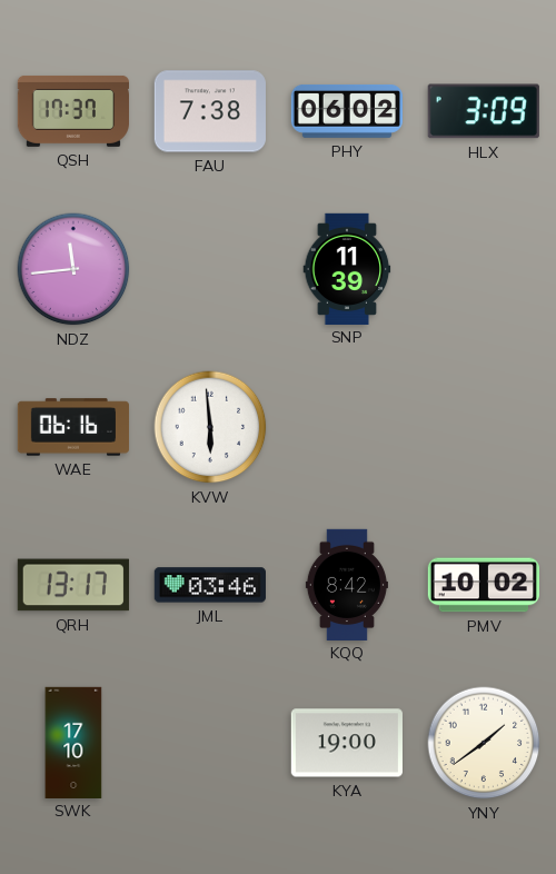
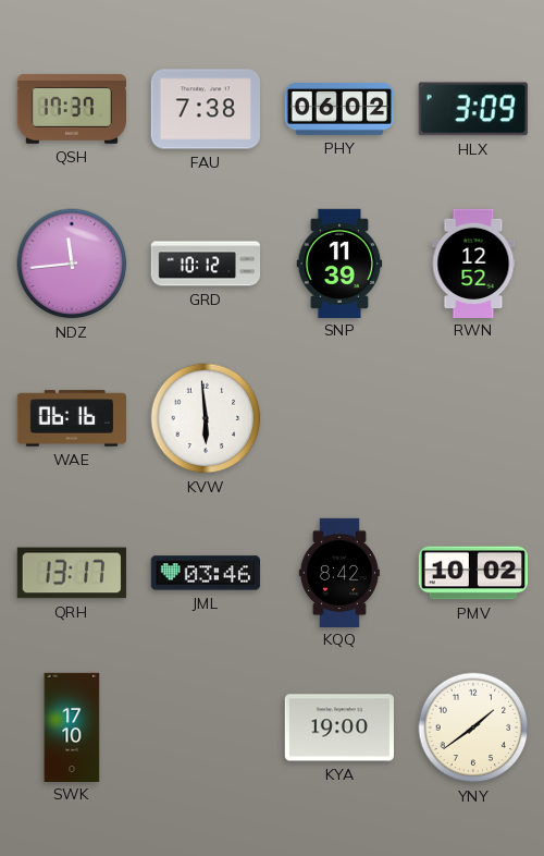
GRD: none -> 10:12 (206, 264)
RWN: none -> 12:52 (473, 262)
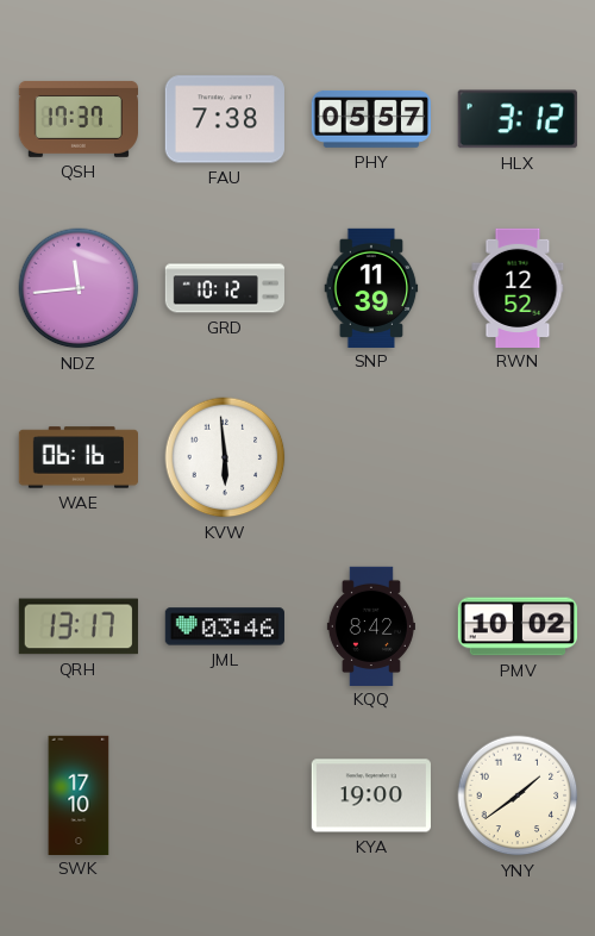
PHY: 06:02 -> 05:57 (370, 119)
HLX: 3:09 -> 3:12 (518, 119)
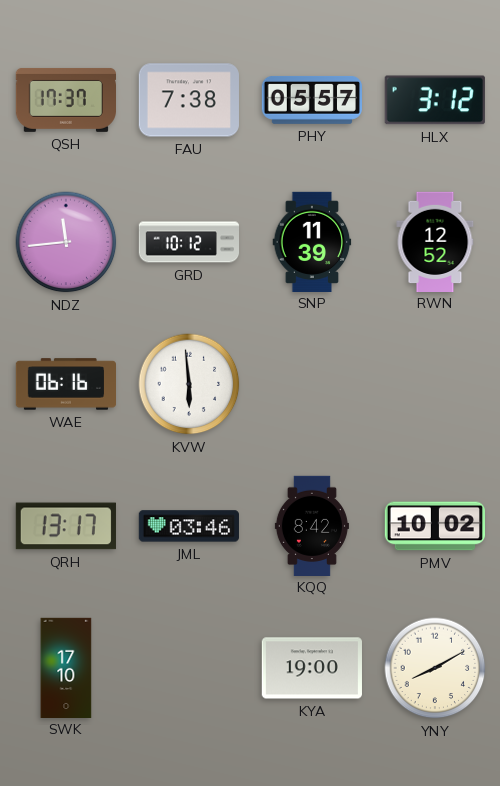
YNY: 1:39 -> 8:10 (435, 668)
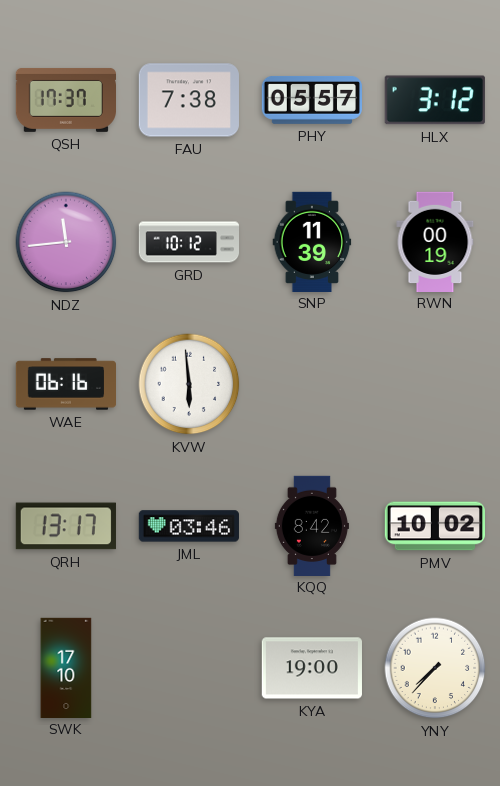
RWN: 12:52 -> 00:19 (435, 241)
YNY: 8:10 -> 7:37 (435, 668)
